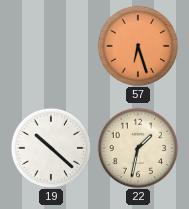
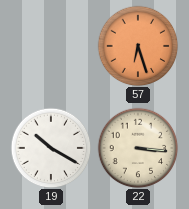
19: 10:22 -> 10:20 (51, 148)
22: 1:32 -> 3:16 (138, 148)
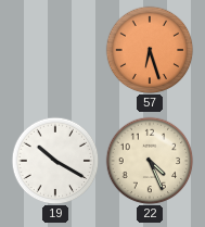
22: 3:16 -> 4:26 (150, 161)
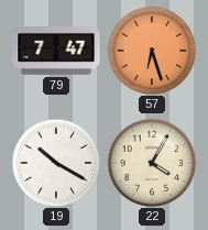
79: none -> 7:47 (56, 52)
22: 4:26 -> 4:05 (152, 163)
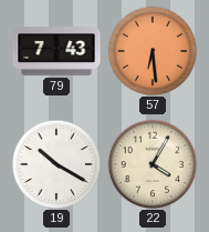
79: 7:47 -> 7:43 (56, 52)
57: 6:27 -> 6:29 (153, 51)
